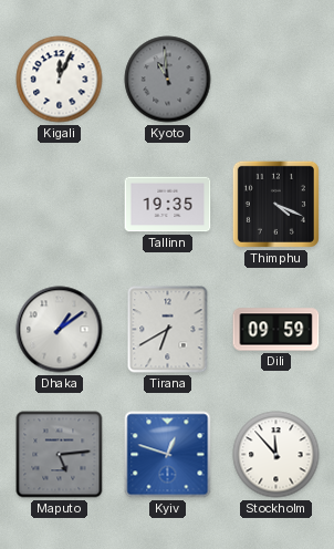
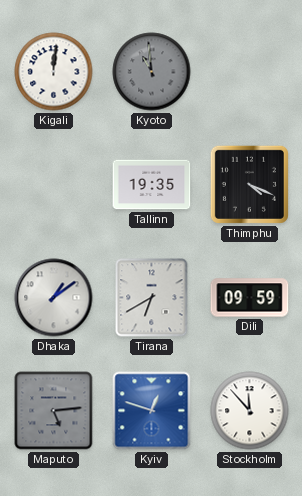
Kigali: 12:04 -> 12:01 (54, 72)
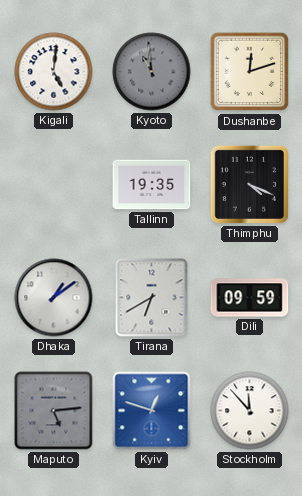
Kigali: 12:01 -> 5:01 (54, 72)
Dushanbe: none -> 12:12 (250, 72)
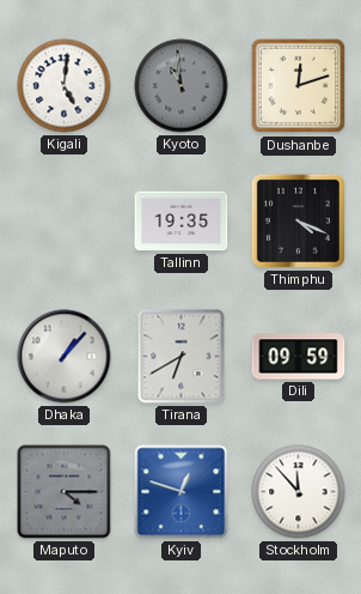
Dhaka: 1:09 -> 1:07 (65, 357)
Maputo: 5:14 -> 4:15 (65, 492)
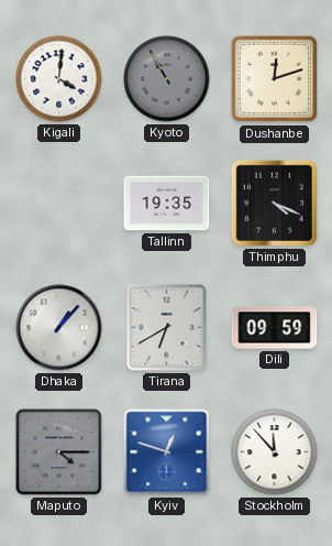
Kigali: 5:01 -> 4:01 (59, 79)
Kyoto: 10:59 -> 10:55 (167, 79)
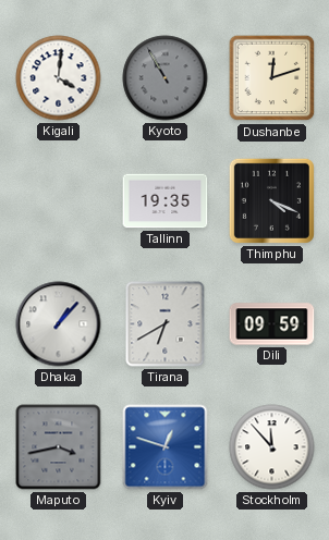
Maputo: 4:15 -> 3:43 (59, 447)
